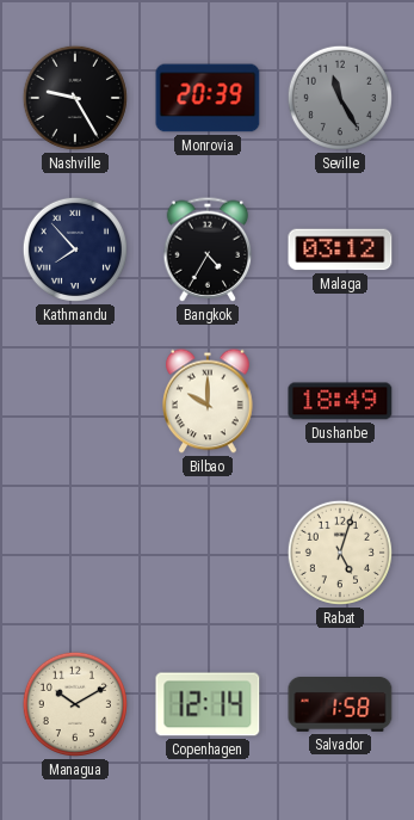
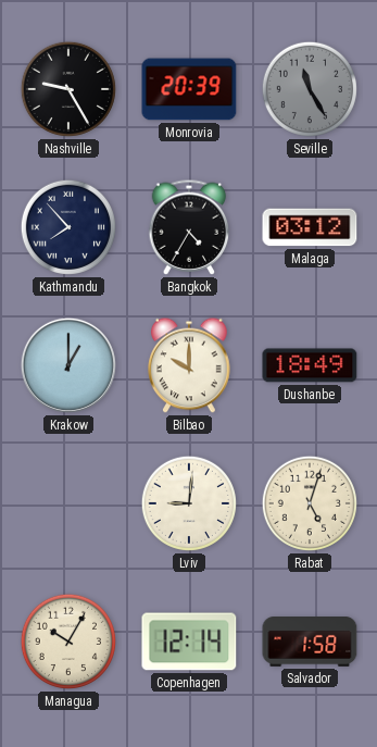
Krakow: none -> 1:00 (68, 365)
Lviv: none -> 9:01 (189, 503)
Managua: 10:10 -> 10:05 (68, 642)
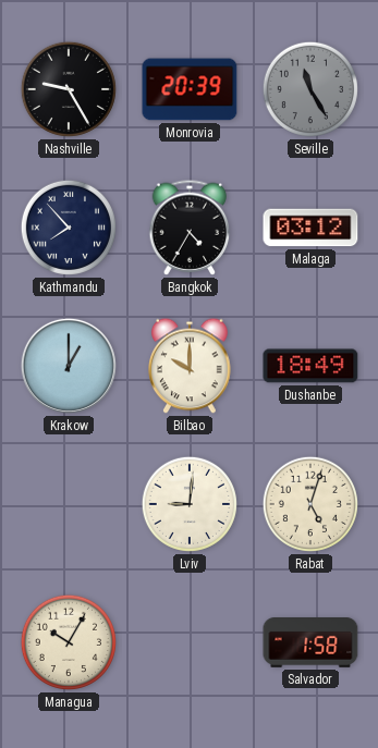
Copenhagen: 12:14 -> none (189, 642)
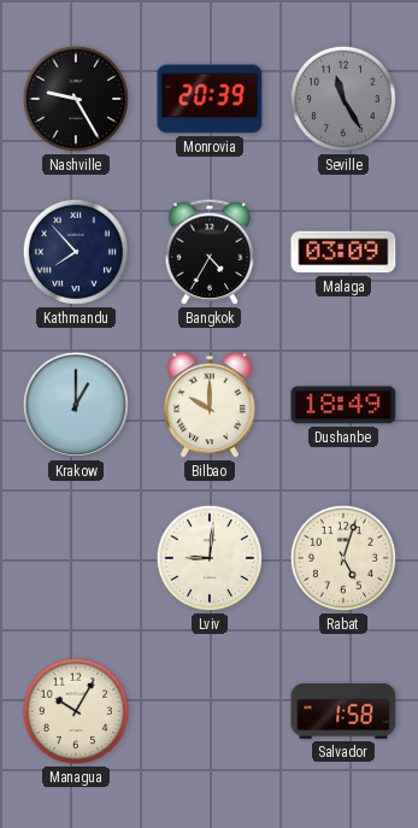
Malaga: 03:12 -> 03:09 (343, 252)
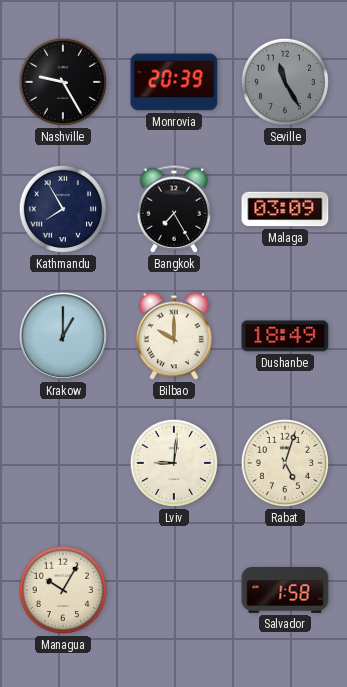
Kathmandu: 7:53 -> 7:55 (63, 209)
Bangkok: 4:35 -> 7:25 (174, 209)
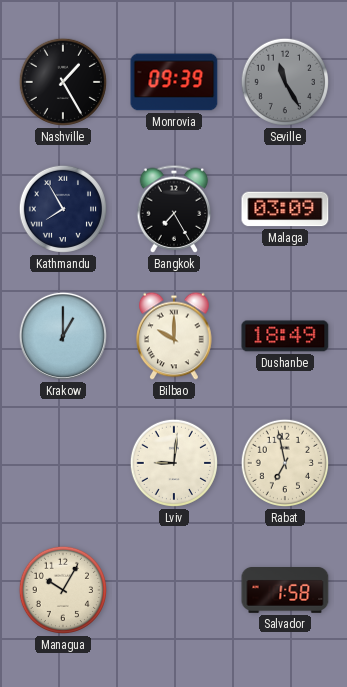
Nashville: 9:25 -> 1:25 (63, 82)
Monrovia: 20:39 -> 09:39 (174, 82)
Rabat: 5:03 -> 6:58 (285, 463)
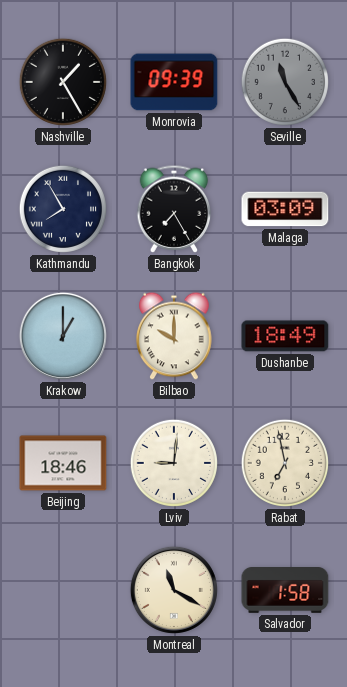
Beijing: none -> 18:46 (63, 463)
Managua: 10:05 -> none (63, 590)
Montreal: none -> 11:20 (174, 590)
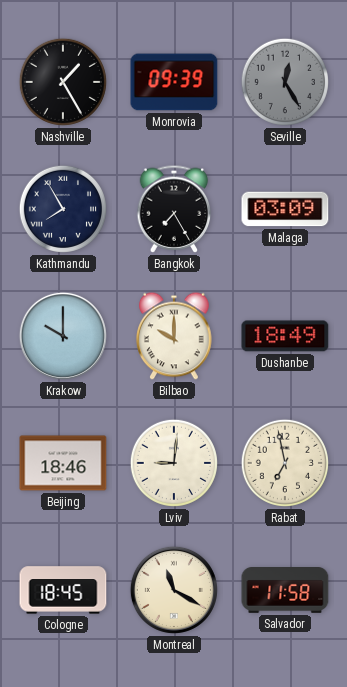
Seville: 11:25 -> 12:25 (285, 82)
Krakow: 1:00 -> 10:00 (63, 336)
Cologne: none -> 18:45 (63, 590)
Salvador: 1:58 -> 11:58 (285, 591)
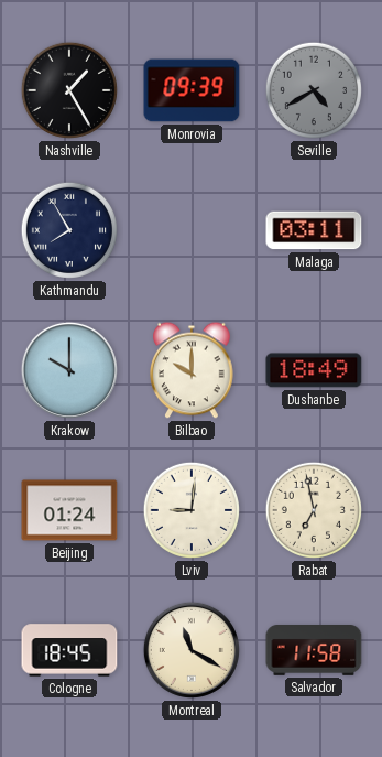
Seville: 12:25 -> 4:40 (314, 90)
Bangkok: 7:25 -> none (174, 209)
Malaga: 03:09 -> 03:11 (314, 230)
Beijing: 18:46 -> 01:24 (69, 510)
